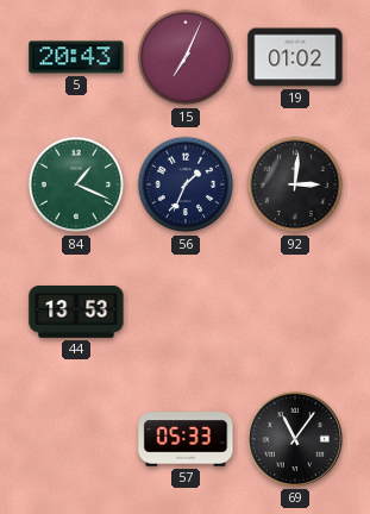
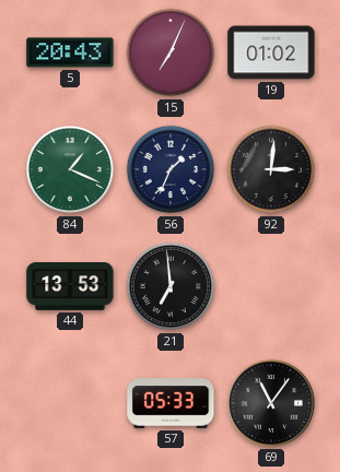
21: none -> 6:59 (171, 286)
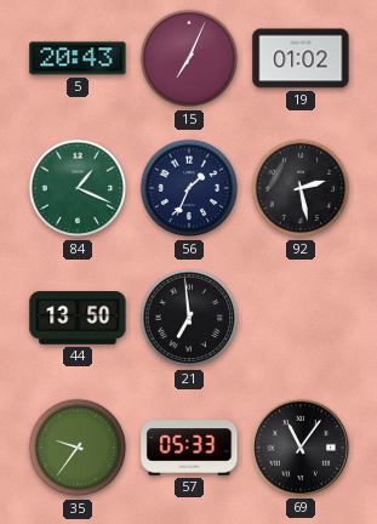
92: 3:01 -> 2:28 (301, 188)
44: 13:53 -> 13:50 (78, 318)
35: none -> 9:36 (78, 448)
